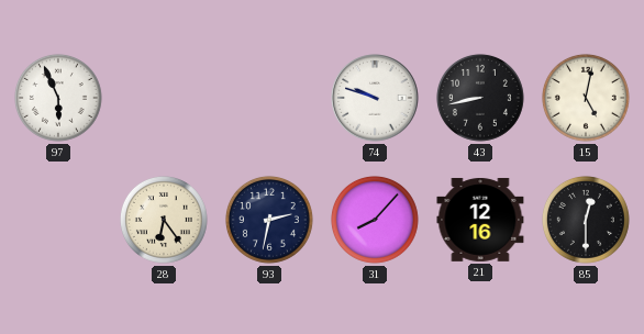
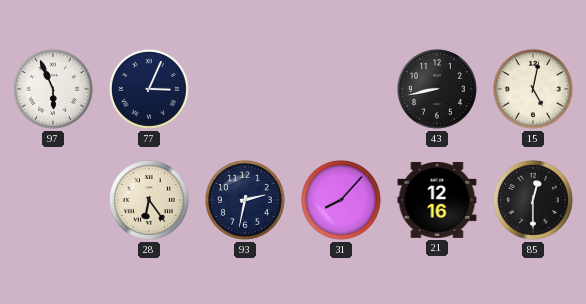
77: none -> 3:04 (149, 89)
74: 9:48 -> none (375, 98)
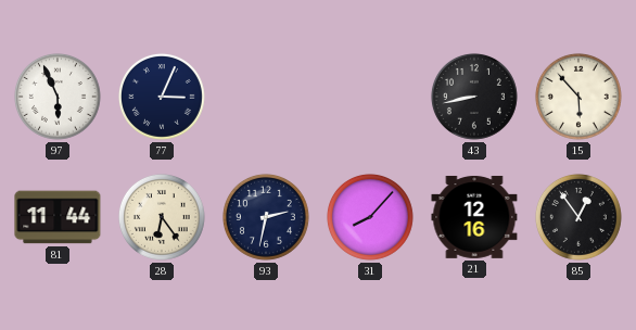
15: 5:02 -> 5:53 (578, 97)
81: none -> 11:44 (58, 217)
85: 12:30 -> 12:54 (578, 217)
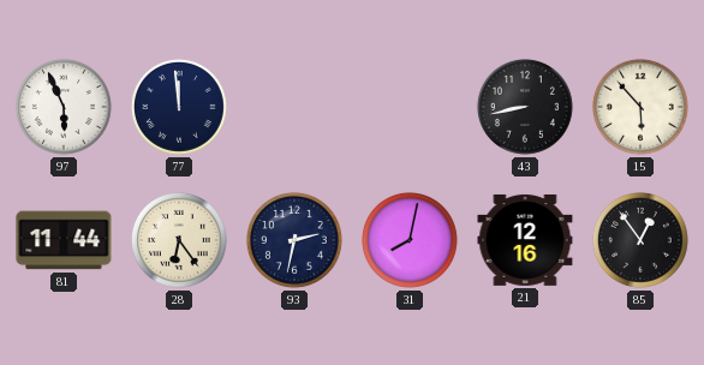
77: 3:04 -> 11:59 (179, 107)
31: 8:07 -> 8:02 (410, 240)
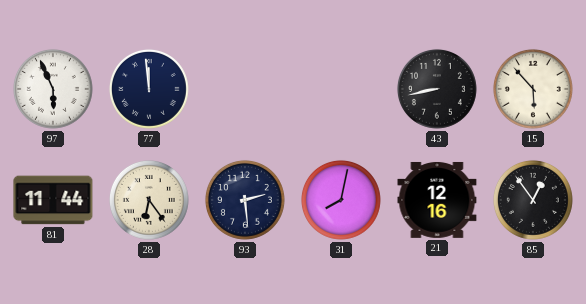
93: 2:32 -> 2:29 (245, 200)
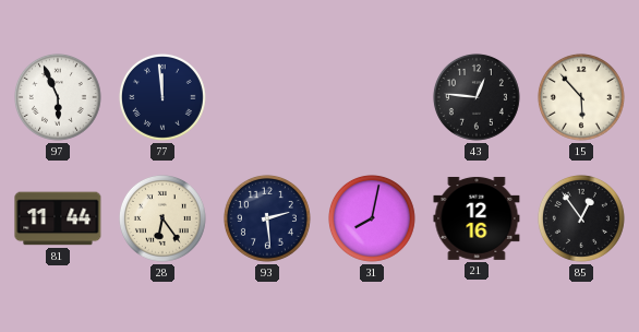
43: 8:43 -> 12:46 (477, 97)
